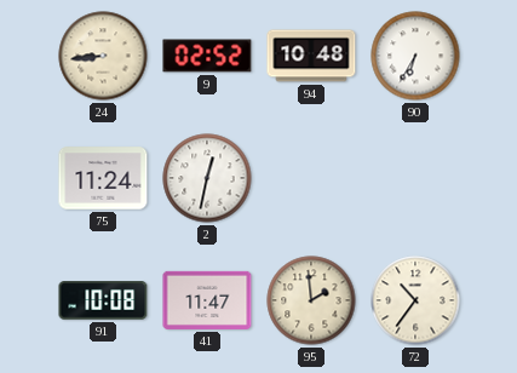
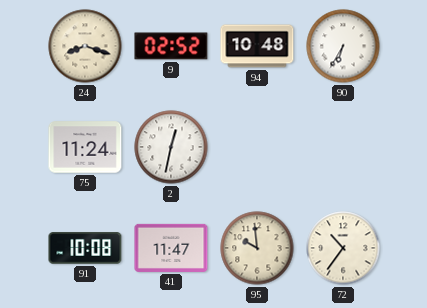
24: 8:44 -> 8:18 (85, 46)
95: 1:59 -> 9:59 (257, 248)
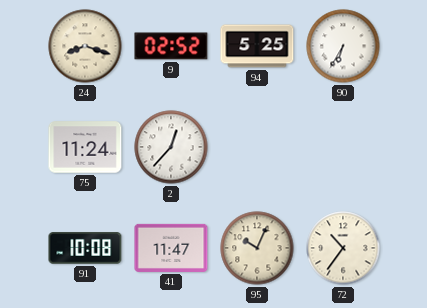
94: 10:48 -> 5:25 (257, 46)
2: 12:32 -> 12:37 (171, 147)
95: 9:59 -> 10:04 (257, 248)
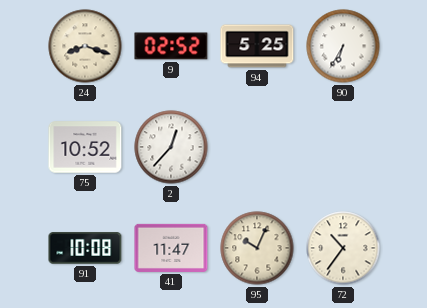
75: 11:24 -> 10:52 (85, 147)
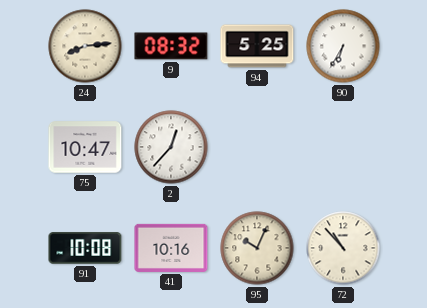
24: 8:18 -> 8:14 (85, 46)
9: 02:52 -> 08:32 (171, 46)
75: 10:52 -> 10:47 (85, 147)
41: 11:47 -> 10:16 (171, 248)
72: 10:36 -> 10:53 (343, 248)
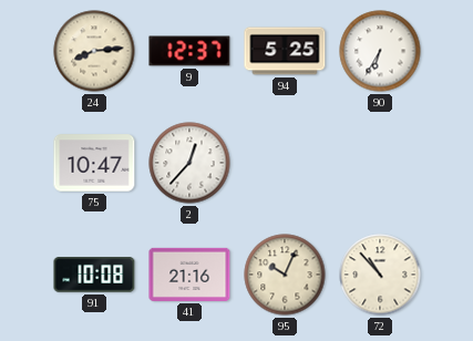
9: 08:32 -> 12:37 (189, 51)
41: 10:16 -> 21:16 (189, 275)
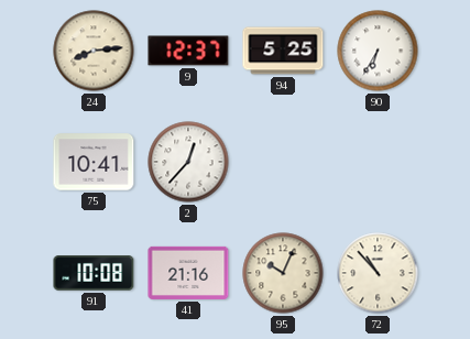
75: 10:47 -> 10:41 (94, 162)
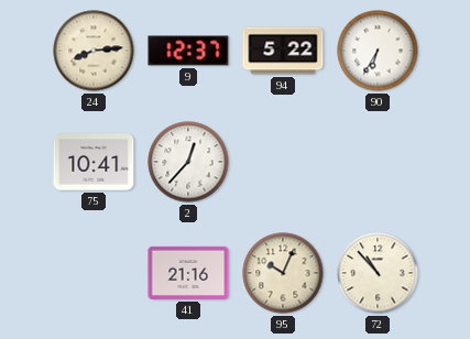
94: 5:25 -> 5:22 (283, 51)
91: 10:08 -> none (94, 273)
